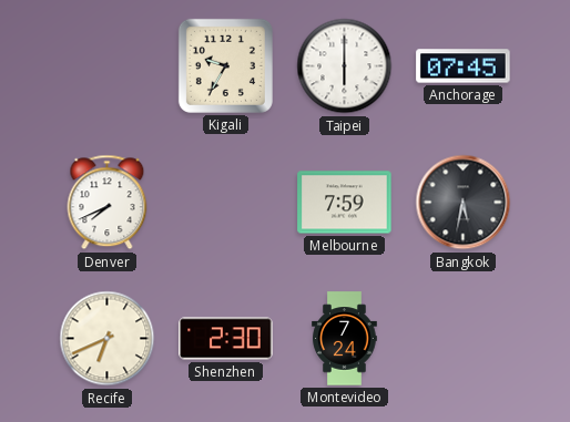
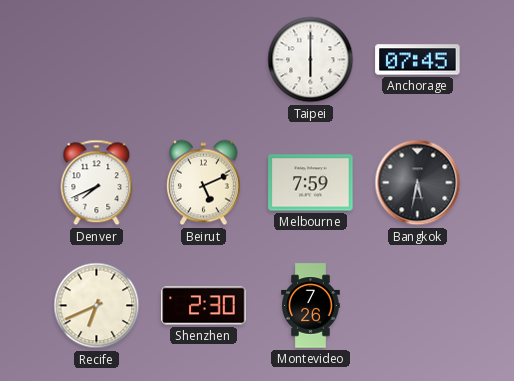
Kigali: 9:35 -> none (225, 65)
Beirut: none -> 5:11 (203, 183)
Montevideo: 7:24 -> 7:26 (311, 306)
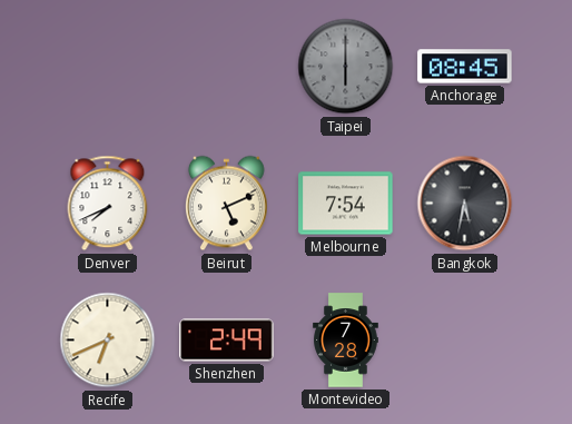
Taipei dial: white -> grey (346, 67)
Anchorage: 07:45 -> 08:45 (465, 67)
Melbourne: 7:59 -> 7:54 (346, 204)
Shenzhen: 2:30 -> 2:49 (227, 341)
Montevideo: 7:26 -> 7:28 (346, 341)
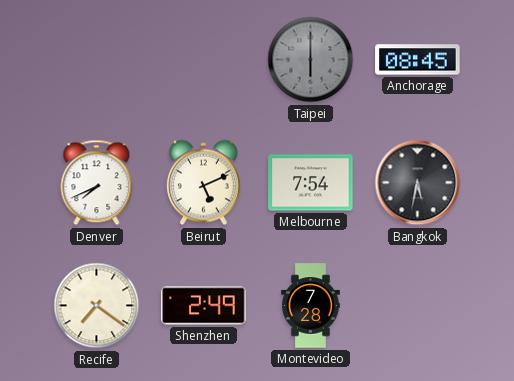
Recife: 6:41 -> 7:21 (97, 306)
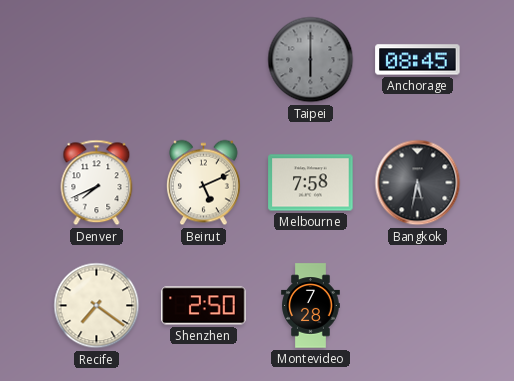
Melbourne: 7:54 -> 7:58 (311, 183)
Shenzhen: 2:49 -> 2:50 (204, 306)
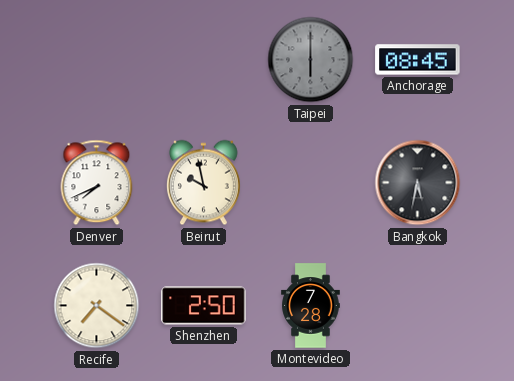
Beirut: 5:11 -> 9:58 (203, 183)
Melbourne: 7:58 -> none (311, 183)
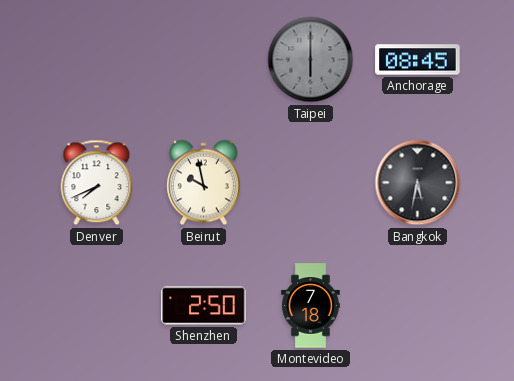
Recife: 7:21 -> none (97, 306)
Montevideo: 7:28 -> 7:18 (311, 306)
